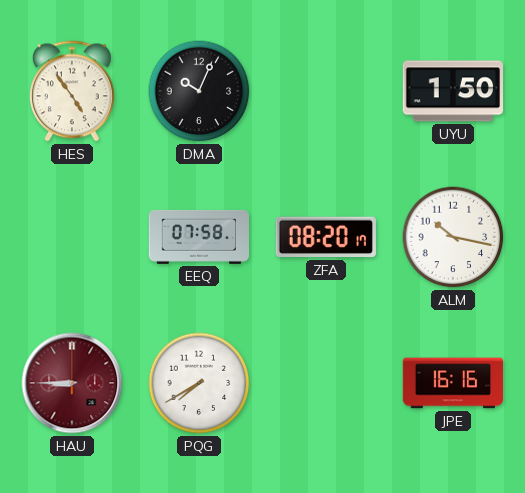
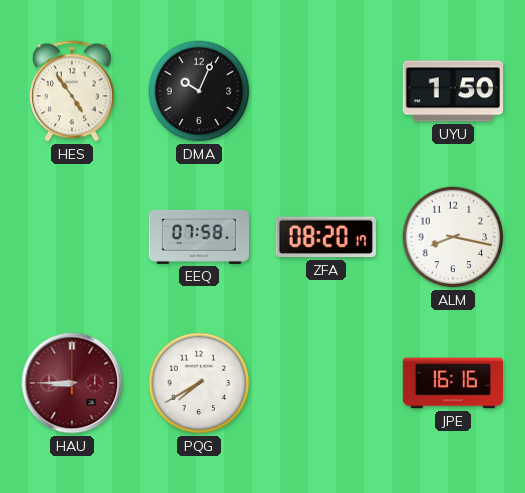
ALM: 10:17 -> 8:17 (453, 237)
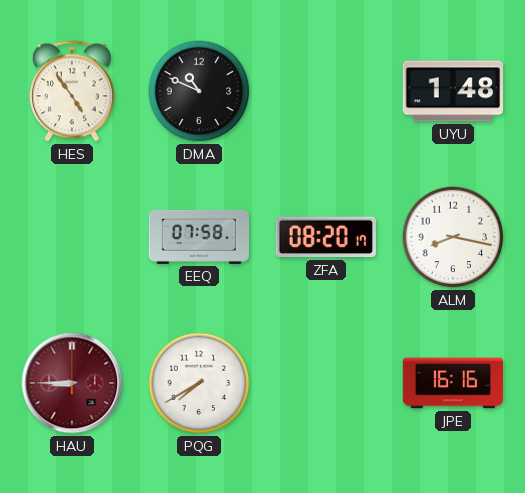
DMA: 10:04 -> 10:49 (199, 91)
UYU: 1:50 -> 1:48 (452, 91)
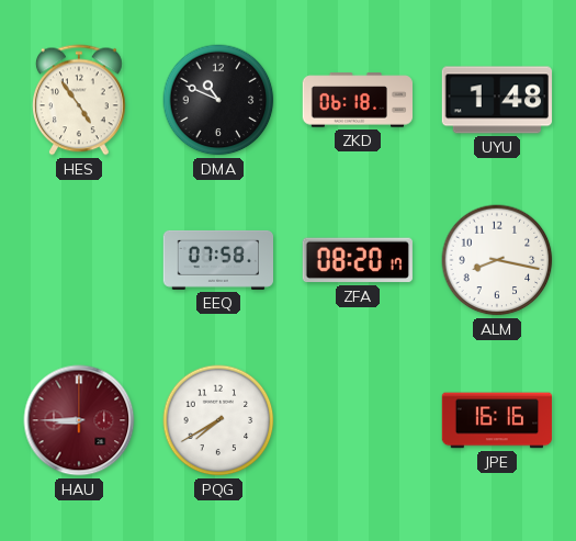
ZKD: none -> 06:18 (358, 100)
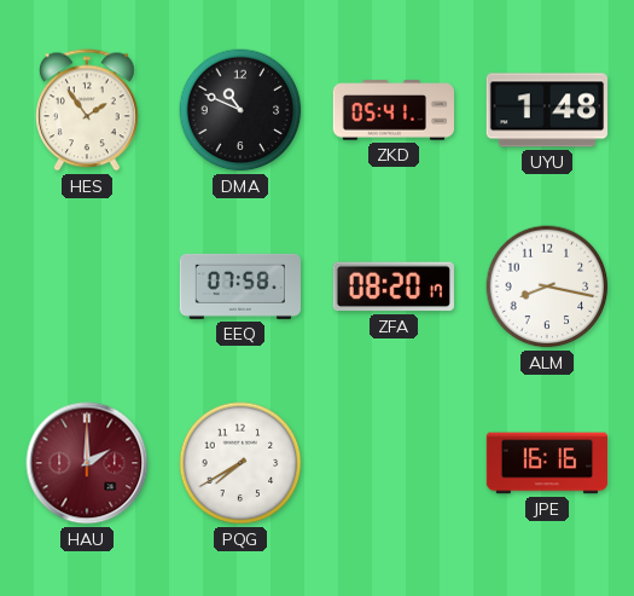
HES: 4:54 -> 1:54 (88, 110)
ZKD: 06:18 -> 05:41 (394, 110)
HAU: 8:45 -> 2:00 (87, 463)
